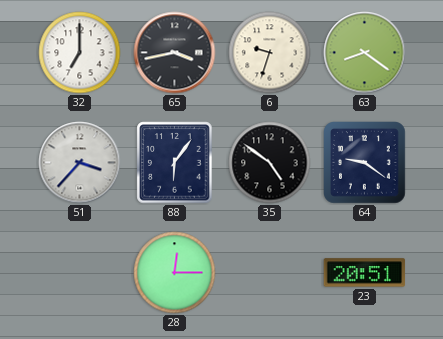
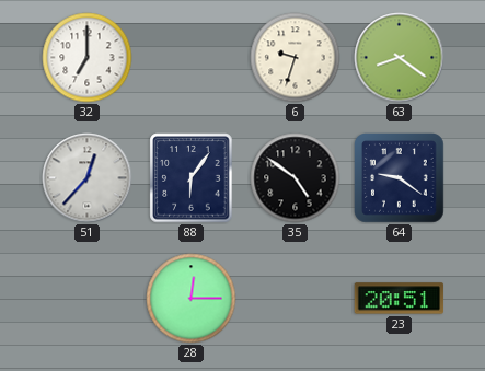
65: 3:43 -> none (175, 53)
51: 3:37 -> 12:37 (88, 178)
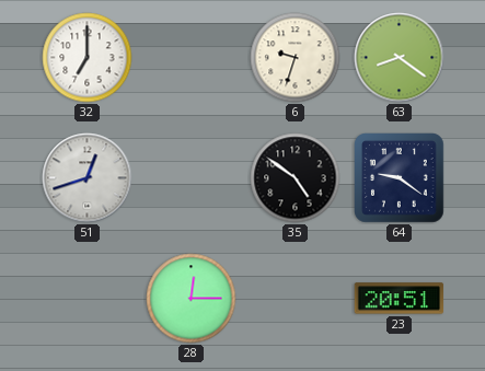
51: 12:37 -> 12:42 (88, 178)
88: 6:06 -> none (192, 178)
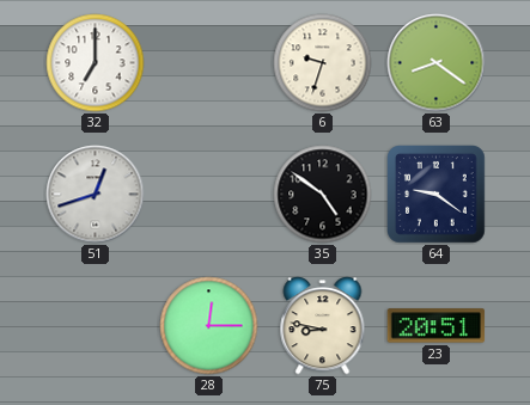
75: none -> 8:47 (323, 326)
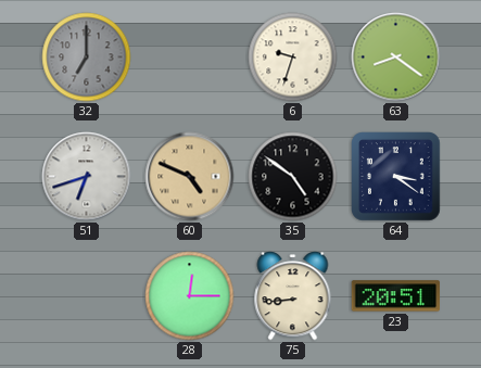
32 dial: white -> grey (87, 58)
51: 12:42 -> 6:42 (87, 177)
60: none -> 4:49 (190, 177)
64: 9:21 -> 3:21 (396, 177)
75: 8:47 -> 8:44 (293, 296)
